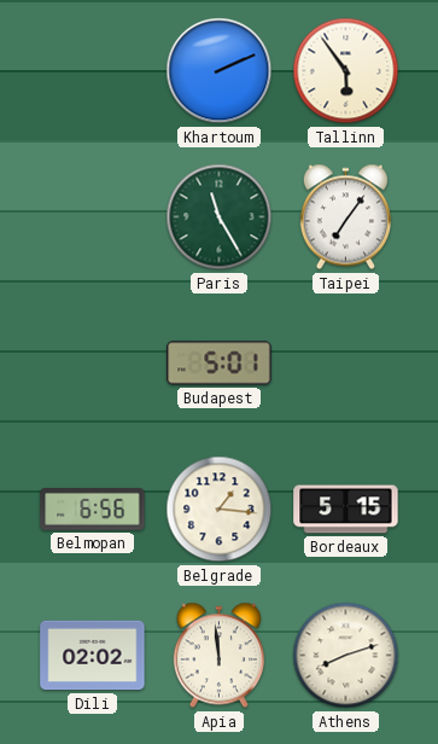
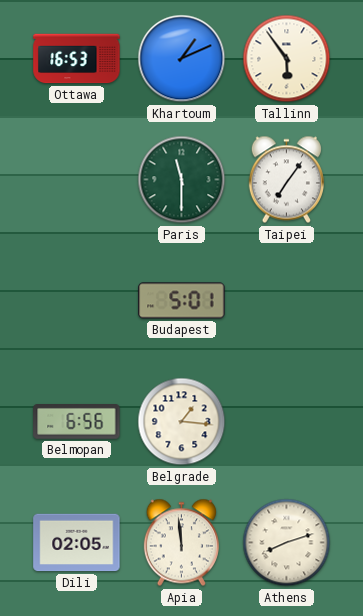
Ottawa: none -> 16:53 (77, 59)
Khartoum: 2:11 -> 1:11 (182, 59)
Paris: 11:25 -> 11:30 (182, 180)
Bordeaux: 5:15 -> none (346, 510)
Dili: 02:02 -> 02:05 (77, 543)
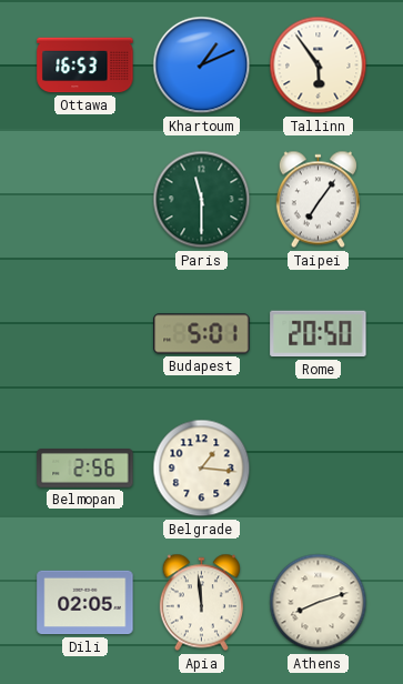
Rome: none -> 20:50 (319, 334)
Belmopan: 6:56 -> 2:56 (85, 469)
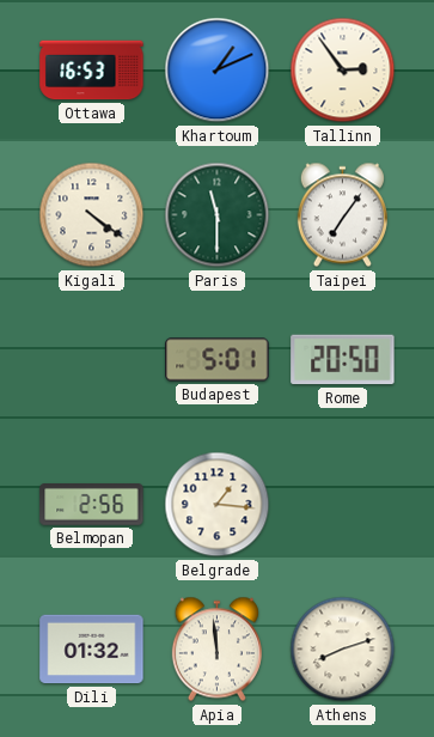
Tallinn: 5:54 -> 2:54 (343, 71)
Kigali: none -> 4:21 (92, 215)
Dili: 02:05 -> 01:32 (92, 650)
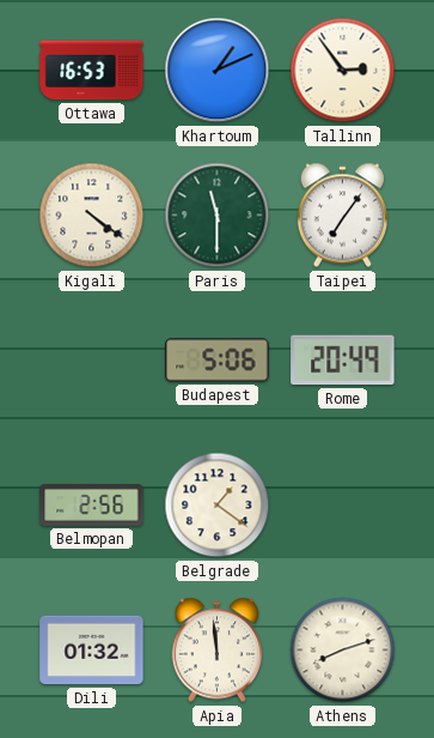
Budapest: 5:01 -> 5:06 (218, 361)
Rome: 20:50 -> 20:49 (343, 361)
Belgrade: 1:16 -> 1:21 (218, 506)
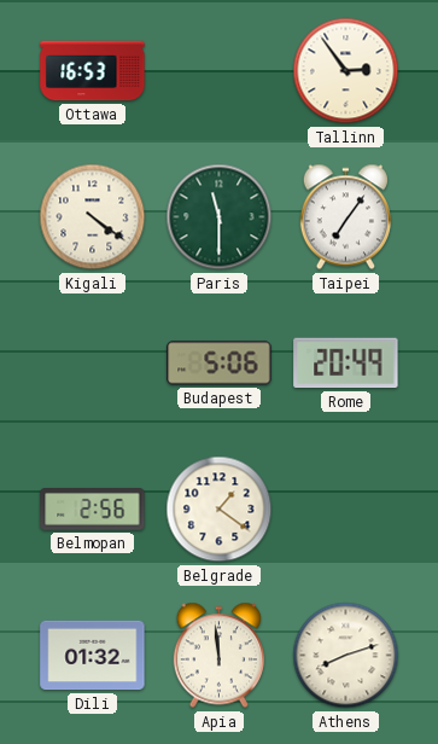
Khartoum: 1:11 -> none (218, 71)
